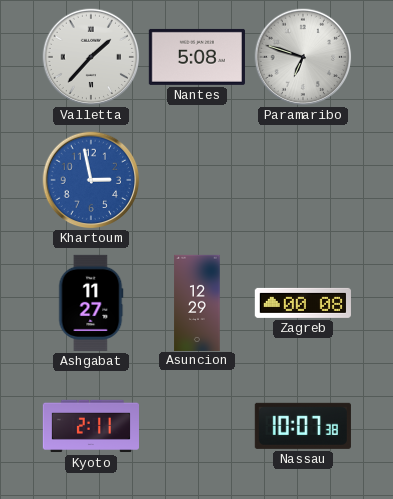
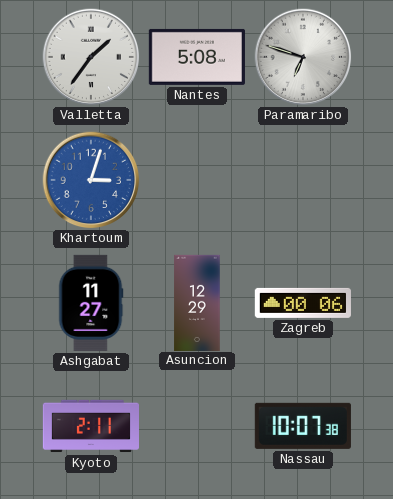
Valletta: 1:37 -> 1:36 (91, 57)
Khartoum: 2:58 -> 3:03 (91, 180)
Zagreb: 00:08 -> 00:06 (303, 303)
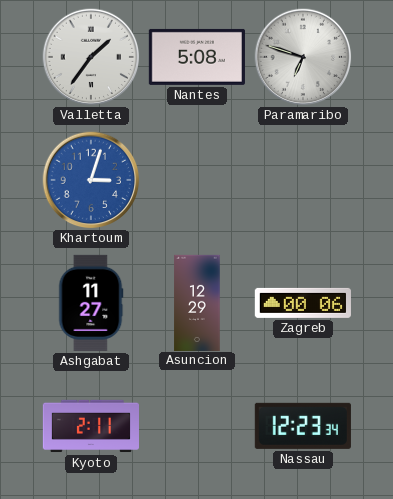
Nassau: 10:07 -> 12:23 (303, 426)
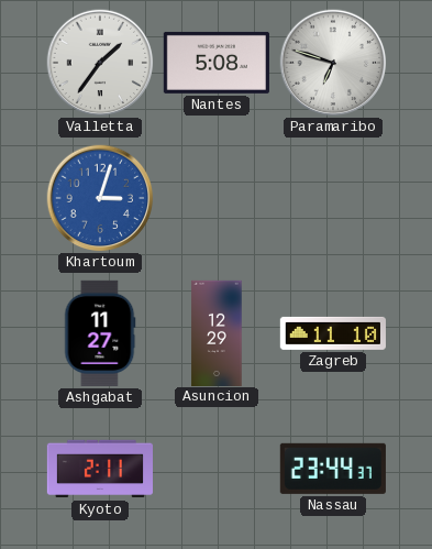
Zagreb: 00:06 -> 11:10 (333, 333)
Nassau: 12:23 -> 23:44 (333, 469)
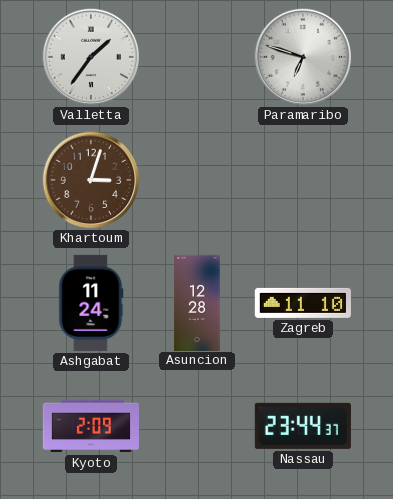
Nantes: 5:08 -> none (217, 63)
Khartoum dial: blue -> brown (91, 180)
Ashgabat: 11:27 -> 11:24 (91, 303)
Asuncion: 12:29 -> 12:28 (197, 302)
Kyoto: 2:11 -> 2:09 (90, 426)
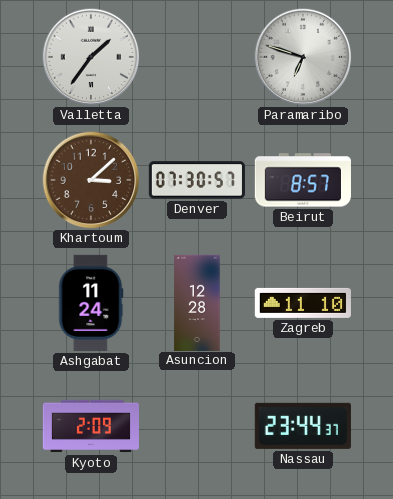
Khartoum: 3:03 -> 3:08 (91, 180)
Denver: none -> 07:30 (197, 180)
Beirut: none -> 8:57 (303, 180)
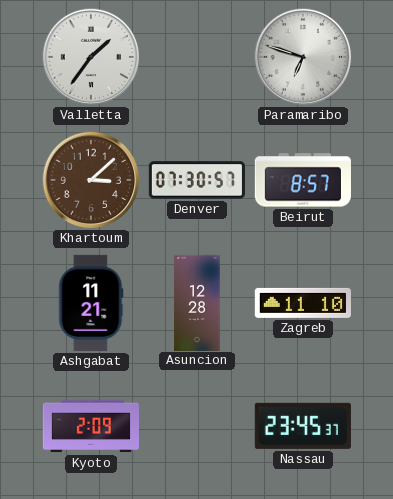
Ashgabat: 11:24 -> 11:21 (91, 303)
Nassau: 23:44 -> 23:45 (303, 426)
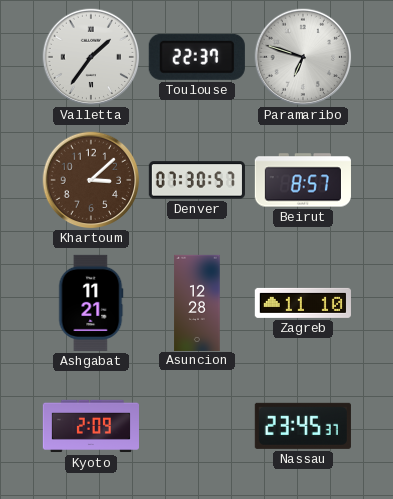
Toulouse: none -> 22:37 (197, 57)
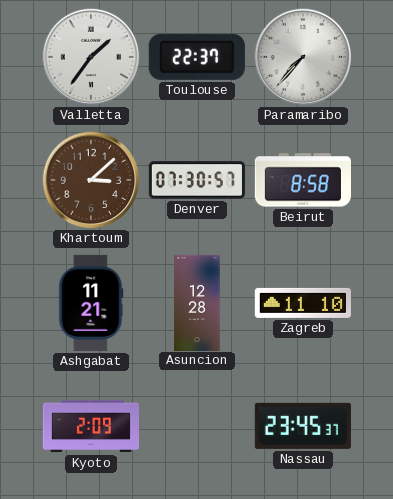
Paramaribo: 6:48 -> 7:37 (303, 57)
Beirut: 8:57 -> 8:58 (303, 180)
